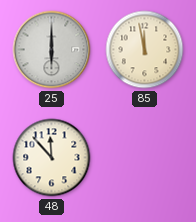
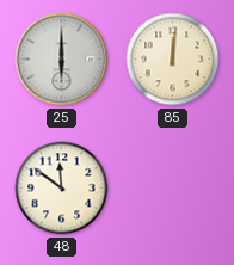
85: 11:58 -> 12:01 (173, 60)
48: 11:53 -> 11:51 (62, 189)
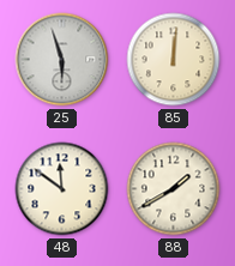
25: 6:00 -> 5:57 (62, 60)
88: none -> 1:40 (174, 189)
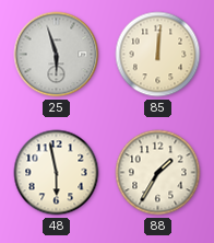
48: 11:51 -> 5:58 (57, 173)
88: 1:40 -> 1:35 (158, 173)
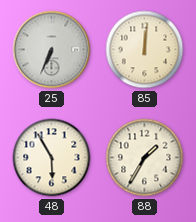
25: 5:57 -> 6:34 (52, 50)
48: 5:58 -> 5:55 (52, 158)
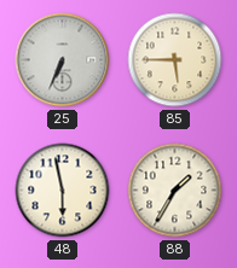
85: 12:01 -> 5:45 (175, 60)
48: 5:55 -> 5:58 (63, 191)
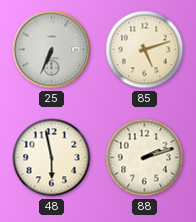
85: 5:45 -> 5:12 (145, 50)
88: 1:35 -> 2:12 (145, 158)
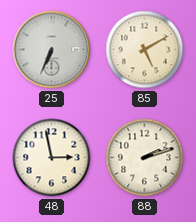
85: 5:12 -> 5:10 (145, 50)
48: 5:58 -> 2:58 (52, 158)
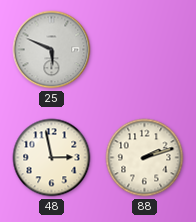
25: 6:34 -> 5:49 (52, 50)
85: 5:10 -> none (145, 50)
